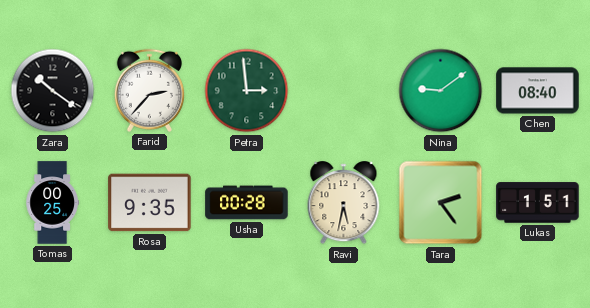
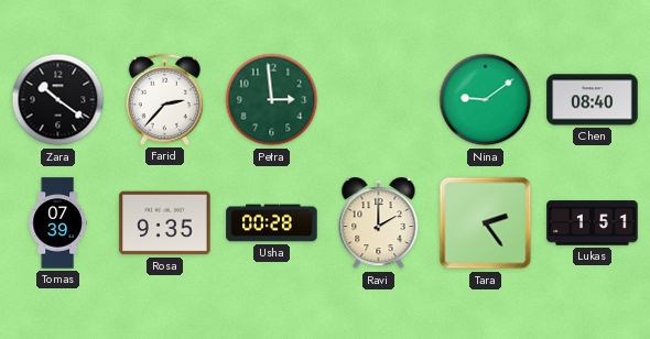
Tomas: 00:25 -> 07:39 (57, 223)
Ravi: 5:32 -> 2:00 (379, 223)
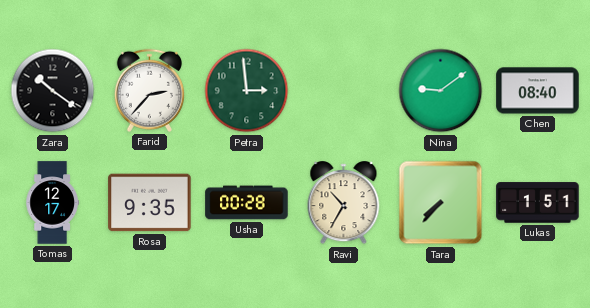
Tomas: 07:39 -> 12:17 (52, 203)
Ravi: 2:00 -> 10:35 (344, 203)
Tara: 2:24 -> 7:37 (441, 203)
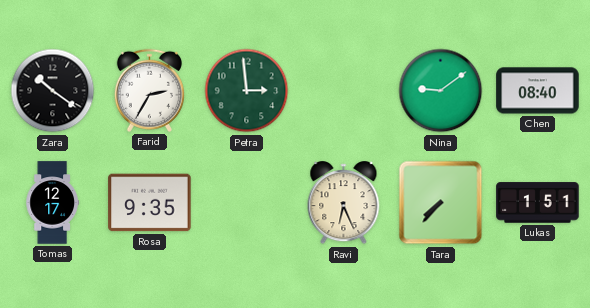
Farid: 2:37 -> 2:35 (149, 90)
Usha: 00:28 -> none (247, 203)
Ravi: 10:35 -> 6:26 (344, 203)
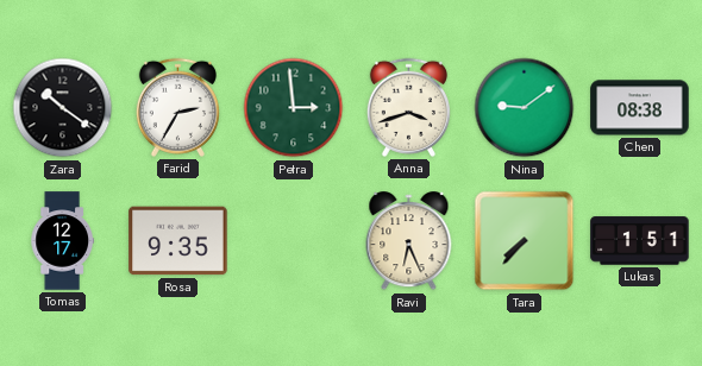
Anna: none -> 3:42 (408, 107)
Chen: 08:40 -> 08:38 (640, 108)
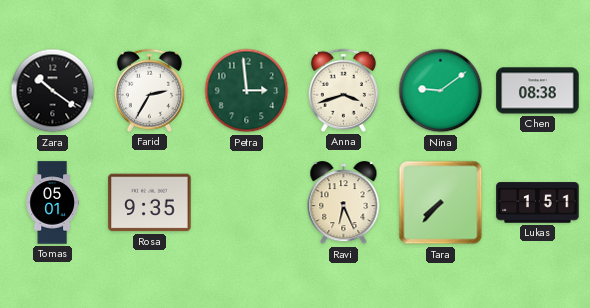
Tomas: 12:17 -> 05:01 (52, 203)
